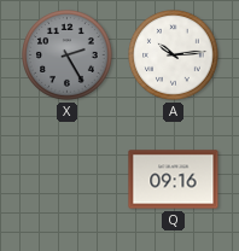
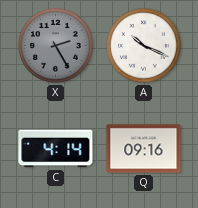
A: 10:14 -> 10:19 (144, 46)
C: none -> 4:14 (56, 149)
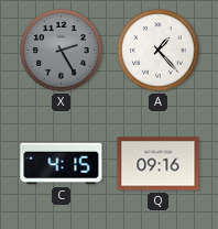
A: 10:19 -> 1:23 (159, 51)
C: 4:14 -> 4:15 (62, 164)
